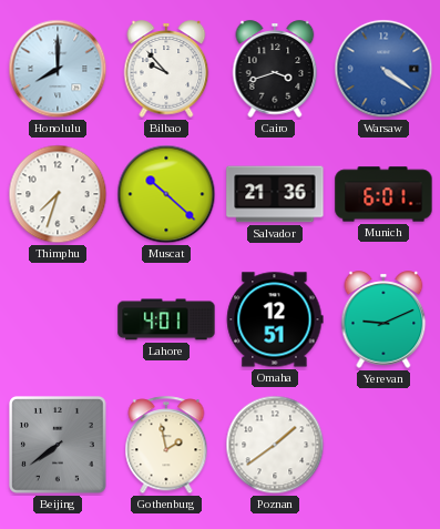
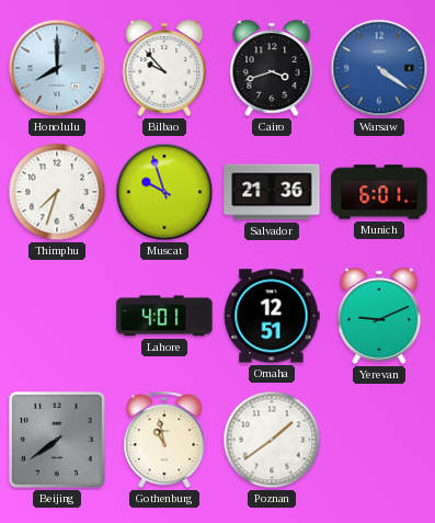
Muscat: 10:22 -> 9:57 (164, 192)
Gothenburg: 1:58 -> 10:58 (164, 441)
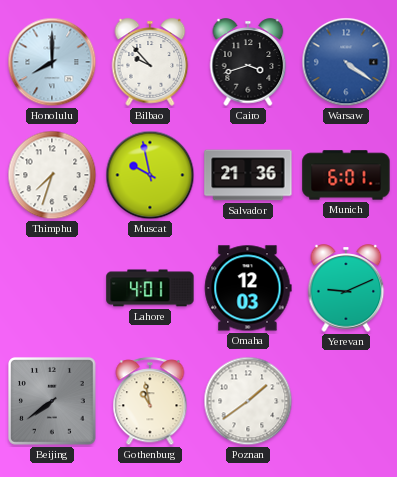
Muscat: 9:57 -> 9:58 (150, 175)
Omaha: 12:51 -> 12:03 (248, 288)
